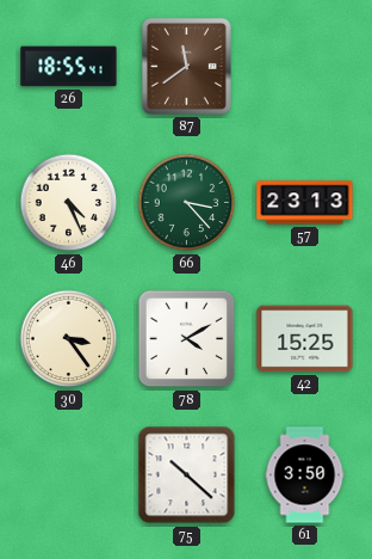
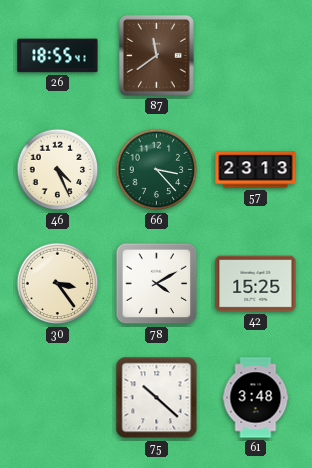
61: 3:50 -> 3:48 (256, 398)
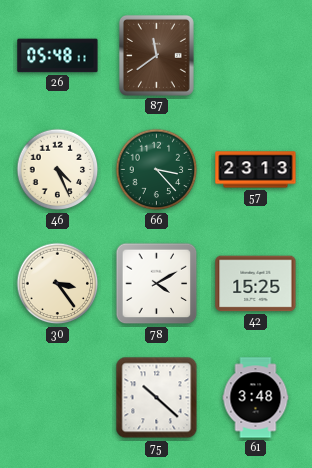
26: 18:55 -> 05:48 (58, 56)
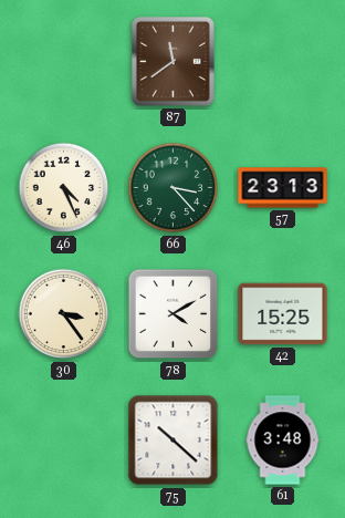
26: 05:48 -> none (58, 56)
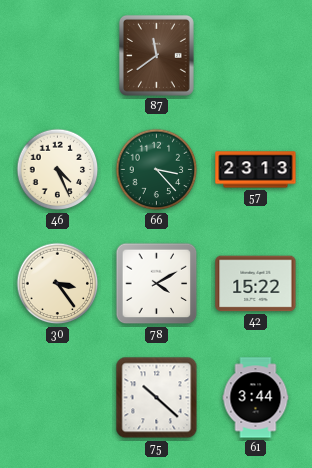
42: 15:25 -> 15:22 (256, 284)
61: 3:48 -> 3:44 (256, 398)
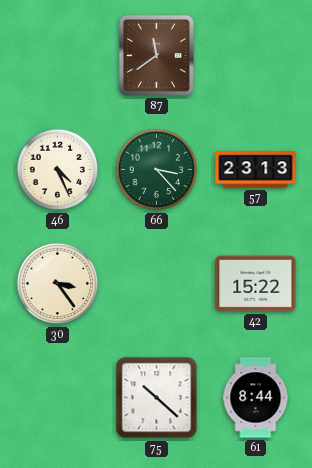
78: 4:10 -> none (157, 284)
61: 3:44 -> 8:44 (256, 398)
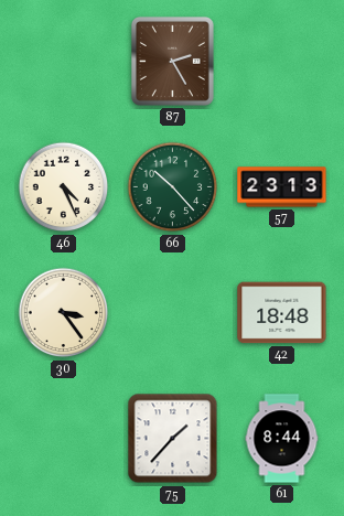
87: 11:39 -> 2:25 (172, 61)
66: 3:23 -> 10:23 (173, 187)
42: 15:22 -> 18:48 (282, 313)
75: 10:22 -> 1:37 (173, 439)
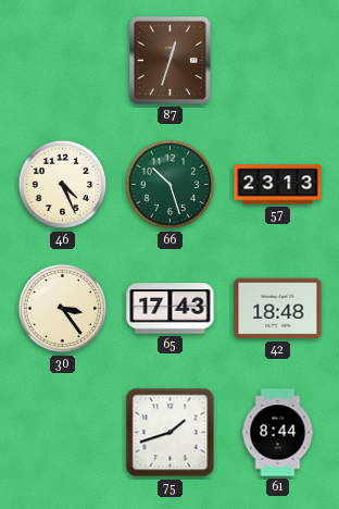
87: 2:25 -> 12:33 (169, 60)
66: 10:23 -> 10:27 (171, 185)
65: none -> 17:43 (171, 309)
75: 1:37 -> 1:42 (171, 433)
